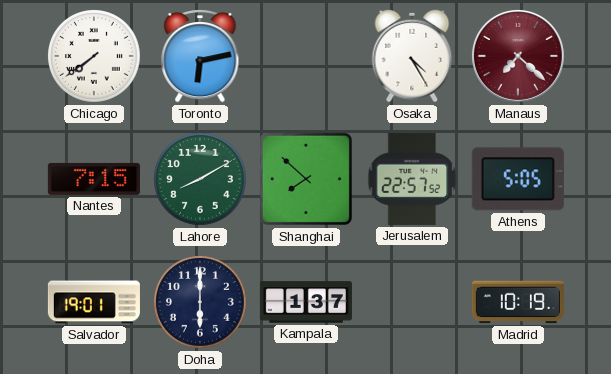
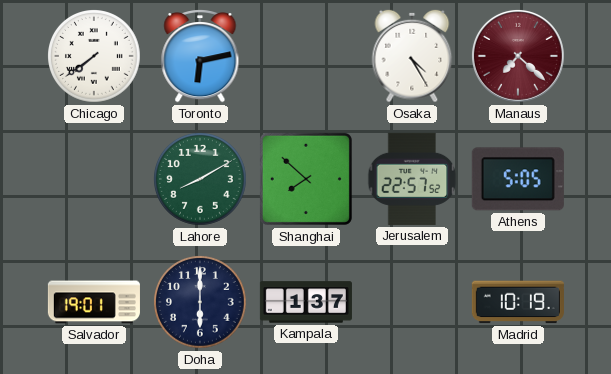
Nantes: 7:15 -> none (94, 179)
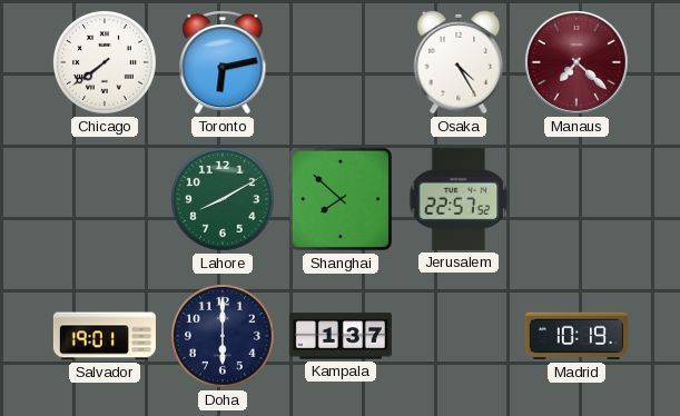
Athens: 5:05 -> none (518, 179)
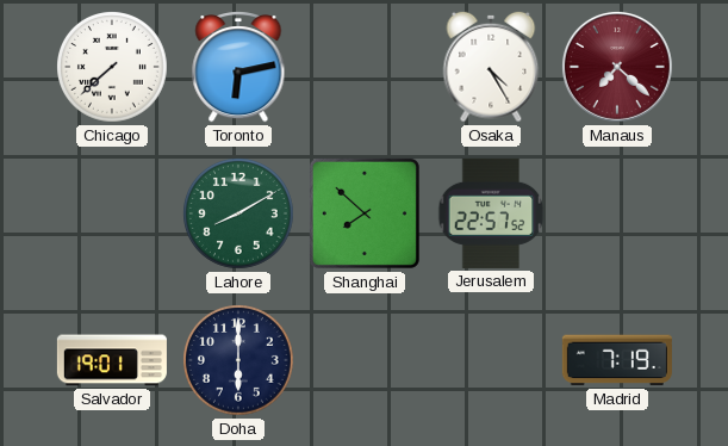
Chicago: 7:39 -> 7:38 (113, 68)
Kampala: 1:37 -> none (341, 336)
Madrid: 10:19 -> 7:19 (617, 360)
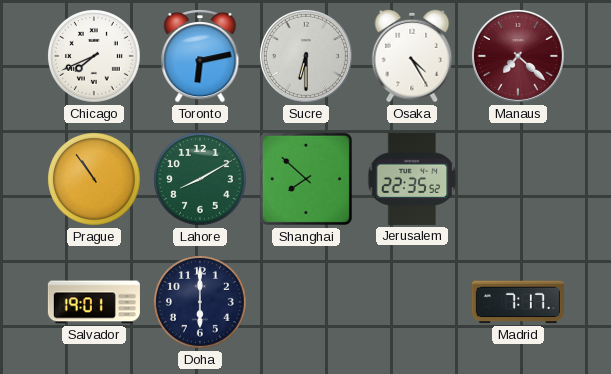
Chicago: 7:38 -> 7:41 (95, 57)
Sucre: none -> 6:30 (306, 56)
Prague: none -> 10:54 (95, 180)
Jerusalem: 22:57 -> 22:35 (412, 179)
Madrid: 7:19 -> 7:17 (518, 302)
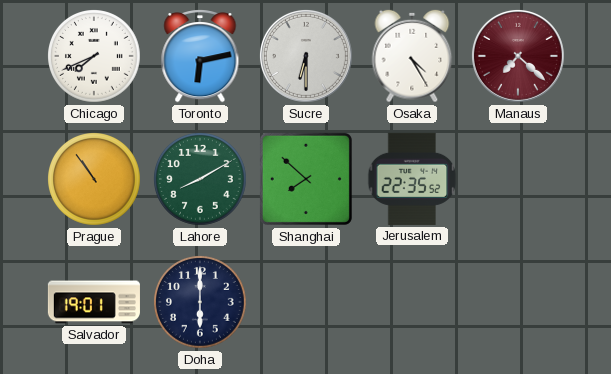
Madrid: 7:17 -> none (518, 302)
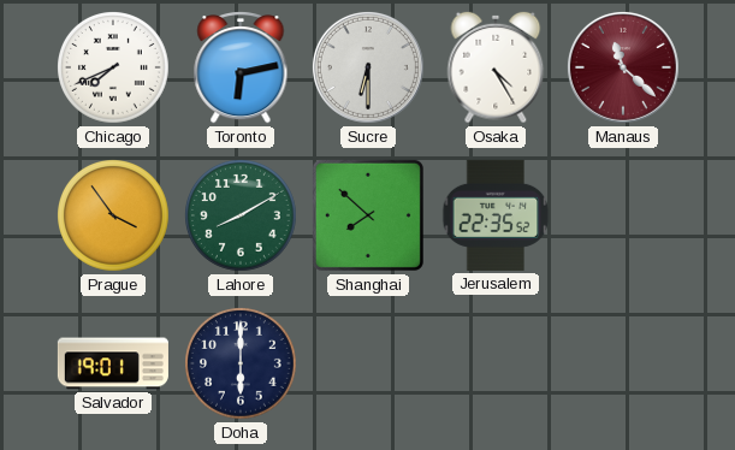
Manaus: 7:22 -> 11:22 (623, 67)
Prague: 10:54 -> 3:54 (114, 217)
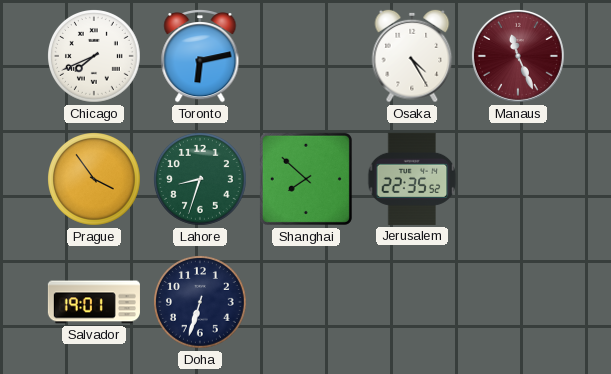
Sucre: 6:30 -> none (368, 67)
Manaus: 11:22 -> 11:26 (518, 56)
Lahore: 8:10 -> 8:33 (201, 180)
Doha: 6:00 -> 6:33 (201, 303)
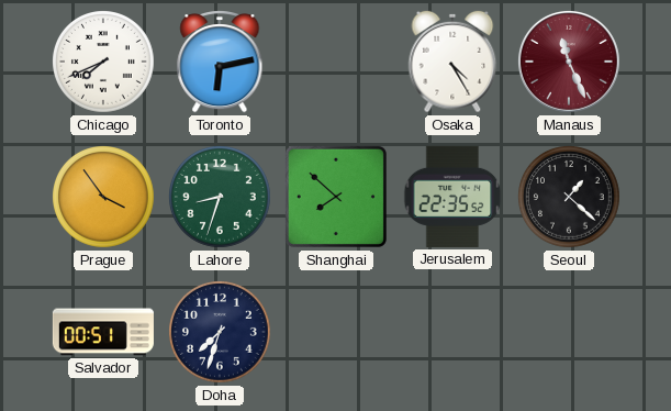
Seoul: none -> 1:22 (570, 198)
Salvador: 19:01 -> 00:51 (103, 332)
Doha: 6:33 -> 7:33 (221, 333)
